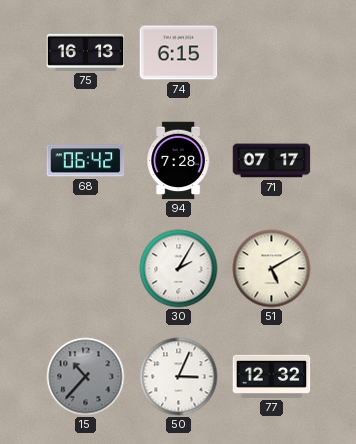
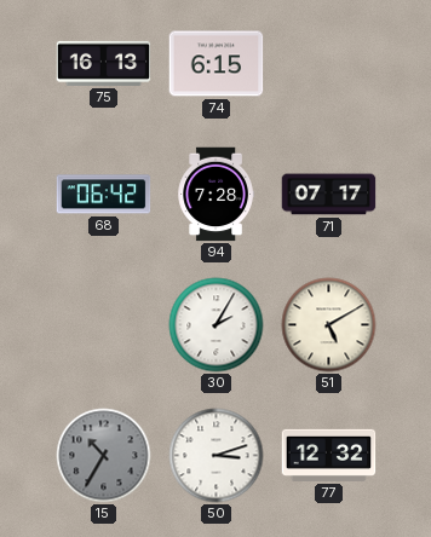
15: 10:37 -> 10:35 (104, 456)
50: 3:04 -> 3:12 (217, 456)
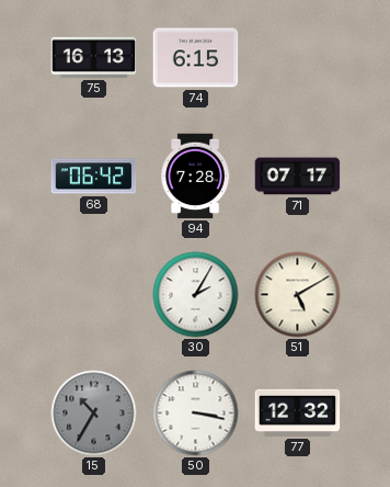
50: 3:12 -> 3:17 (196, 414)
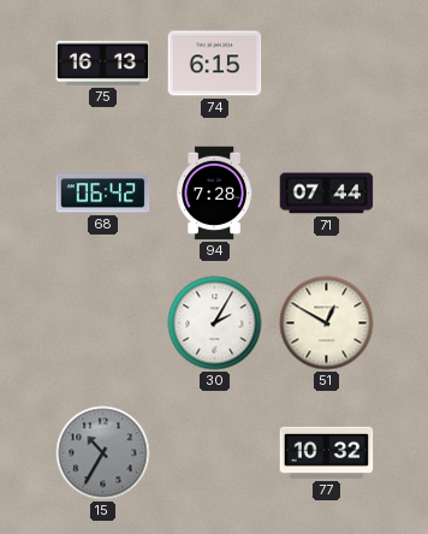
71: 07:17 -> 07:44 (327, 194)
51: 5:10 -> 12:50 (327, 324)
50: 3:17 -> none (196, 414)
77: 12:32 -> 10:32 (327, 452)
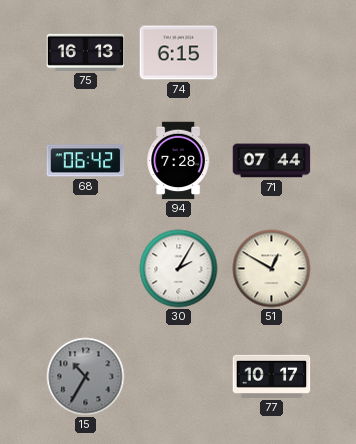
77: 10:32 -> 10:17 (272, 376)
